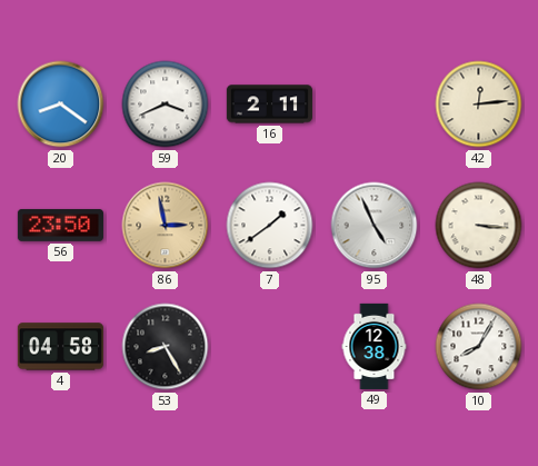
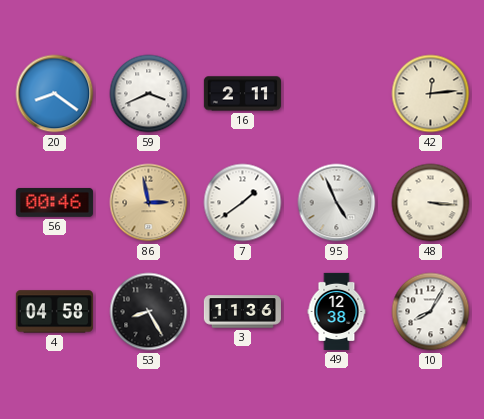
56: 23:50 -> 00:46 (54, 202)
3: none -> 11:36 (242, 312)
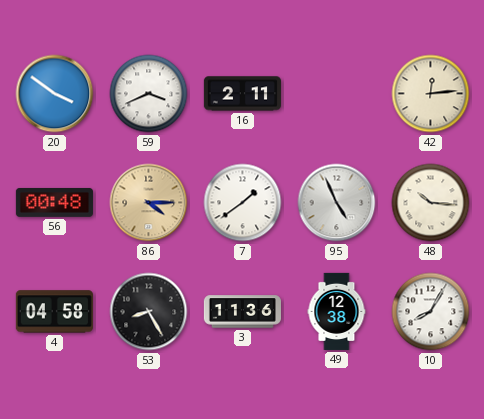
20: 8:21 -> 3:51 (55, 94)
56: 00:46 -> 00:48 (54, 202)
86: 2:58 -> 4:15 (149, 203)
48: 3:16 -> 10:16 (431, 203)
